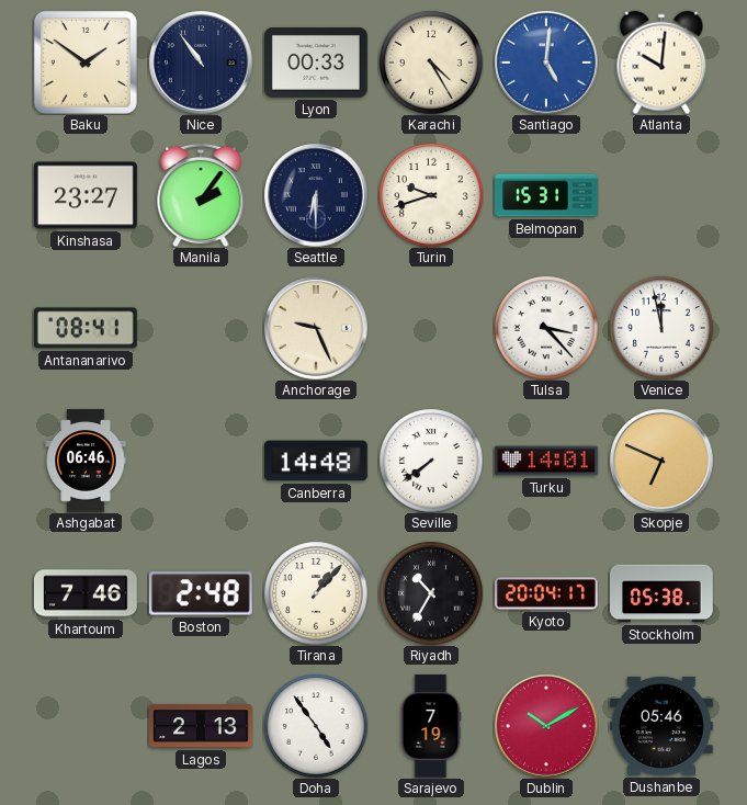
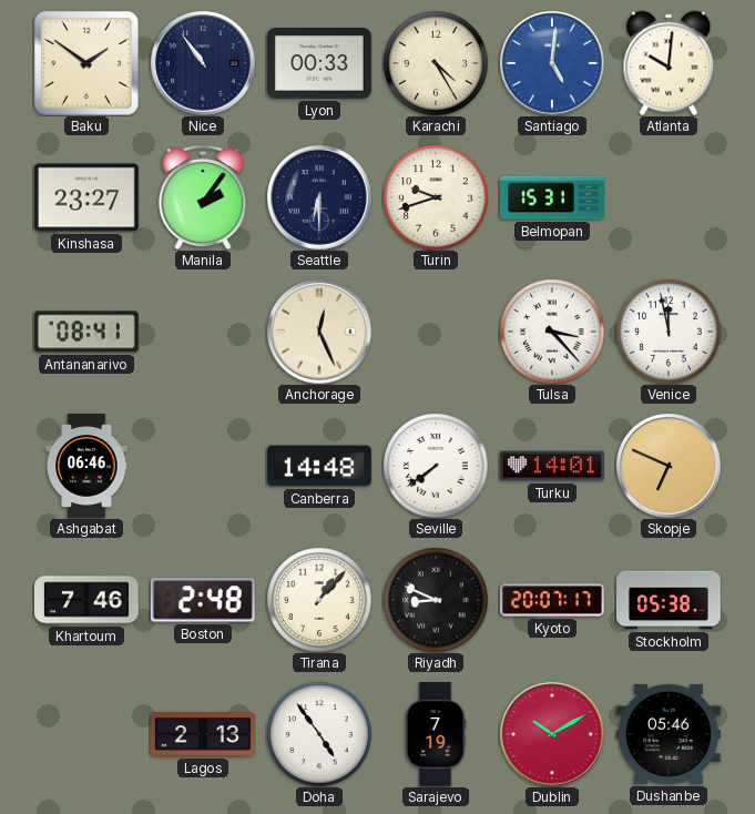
Anchorage: 9:26 -> 12:26 (319, 332)
Riyadh: 10:35 -> 8:49 (436, 600)
Kyoto: 20:04 -> 20:07 (553, 600)
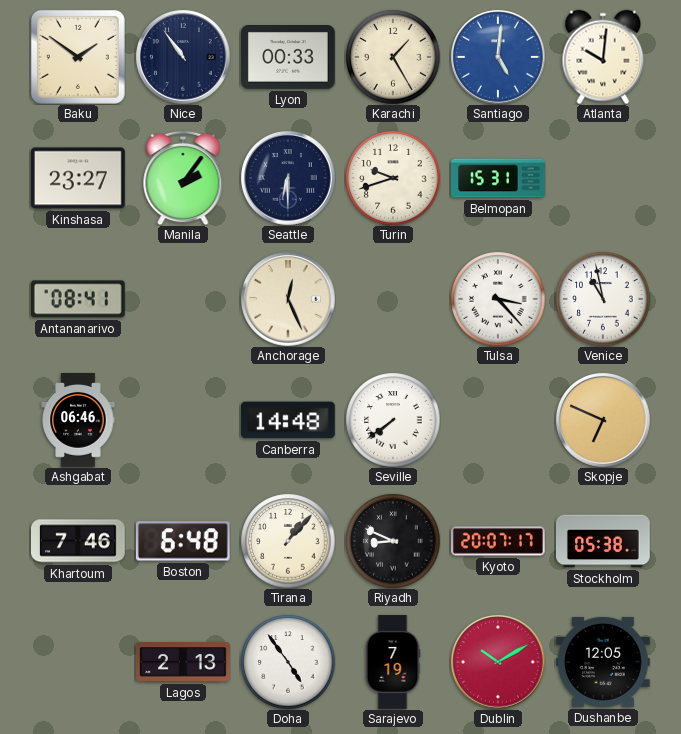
Karachi: 4:25 -> 1:25 (393, 57)
Venice: 11:58 -> 10:58 (603, 299)
Turku: 14:01 -> none (553, 466)
Boston: 2:48 -> 6:48 (183, 541)
Dushanbe: 05:46 -> 12:05 (603, 662)
